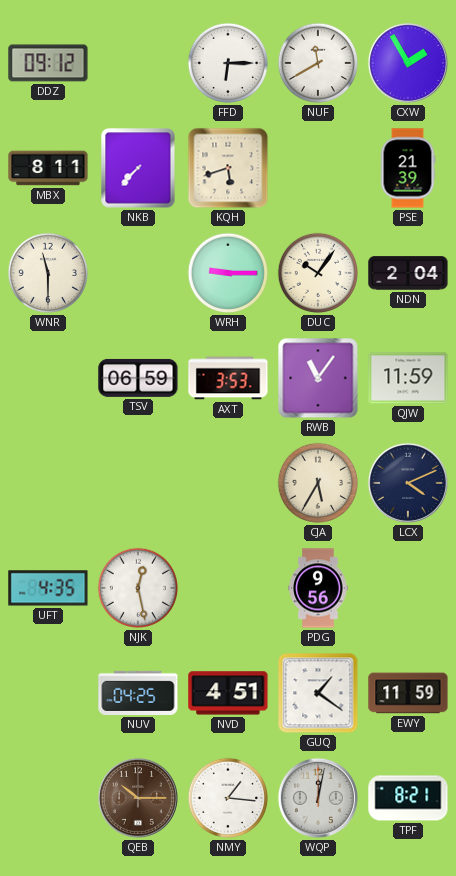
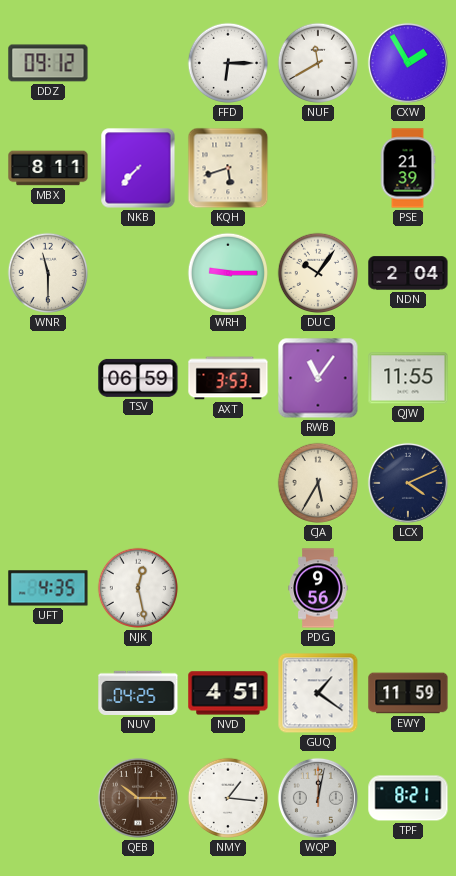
QJW: 11:59 -> 11:55 (408, 378)
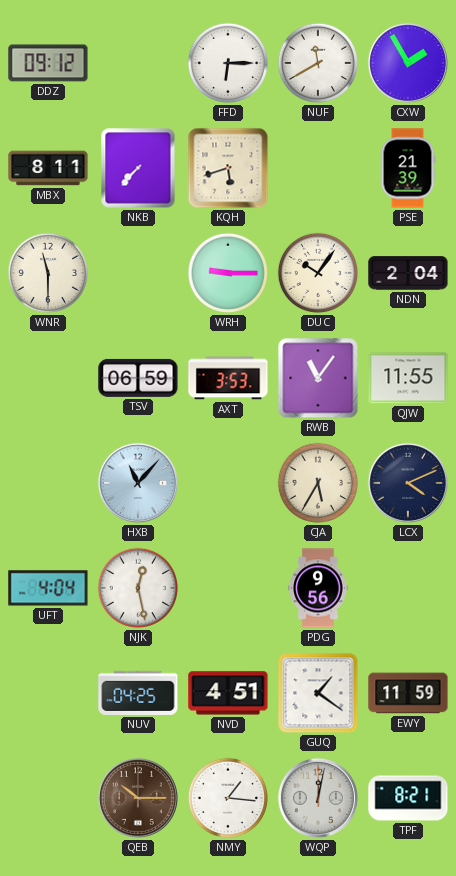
HXB: none -> 11:07 (138, 483)
UFT: 4:35 -> 4:04 (48, 588)
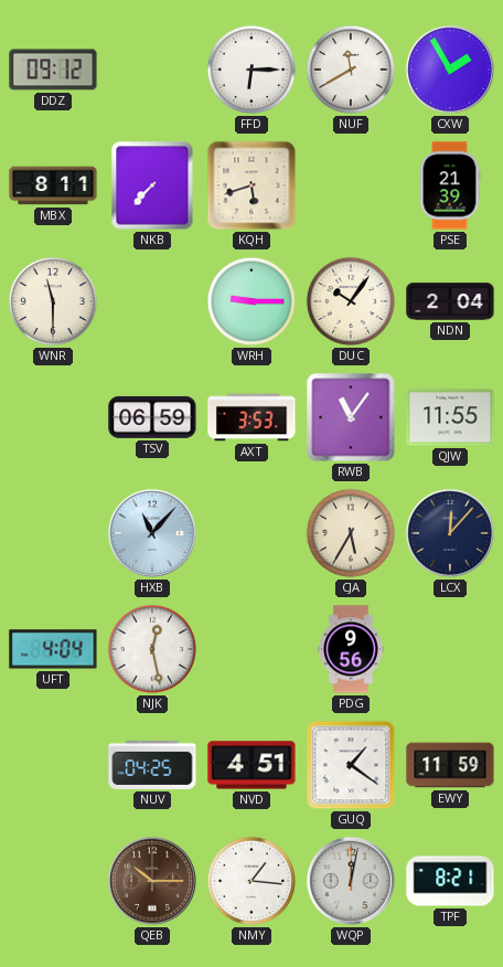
LCX: 4:11 -> 12:07 (450, 533)
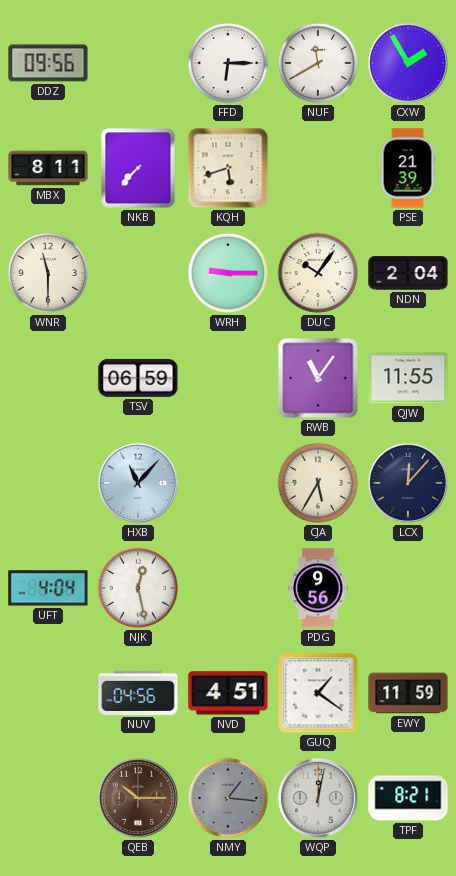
DDZ: 09:12 -> 09:56 (48, 63)
AXT: 3:53 -> none (251, 417)
NUV: 04:25 -> 04:56 (138, 693)
NMY dial: white -> grey (228, 798)
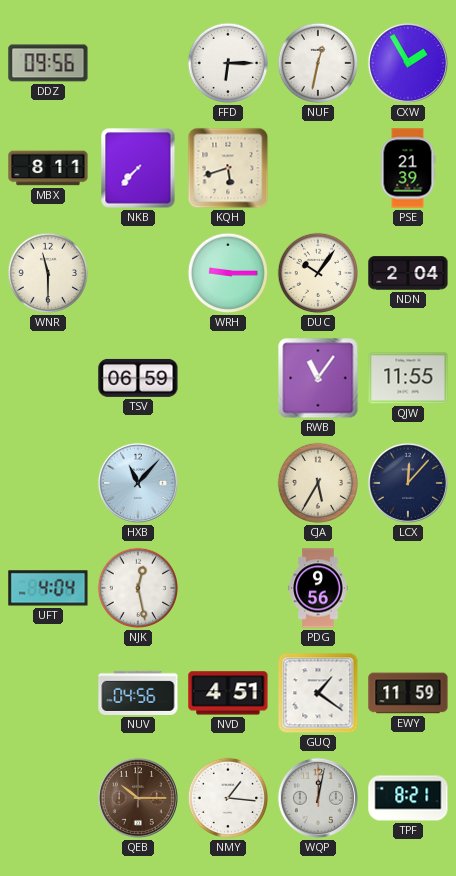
NUF: 11:40 -> 12:32 (318, 63)
NMY dial: grey -> white (228, 798)
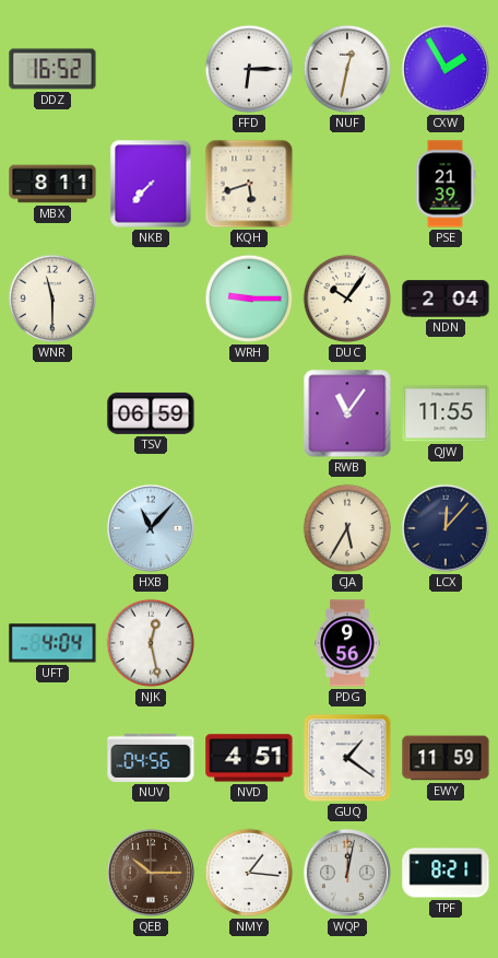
DDZ: 09:56 -> 16:52 (52, 69)
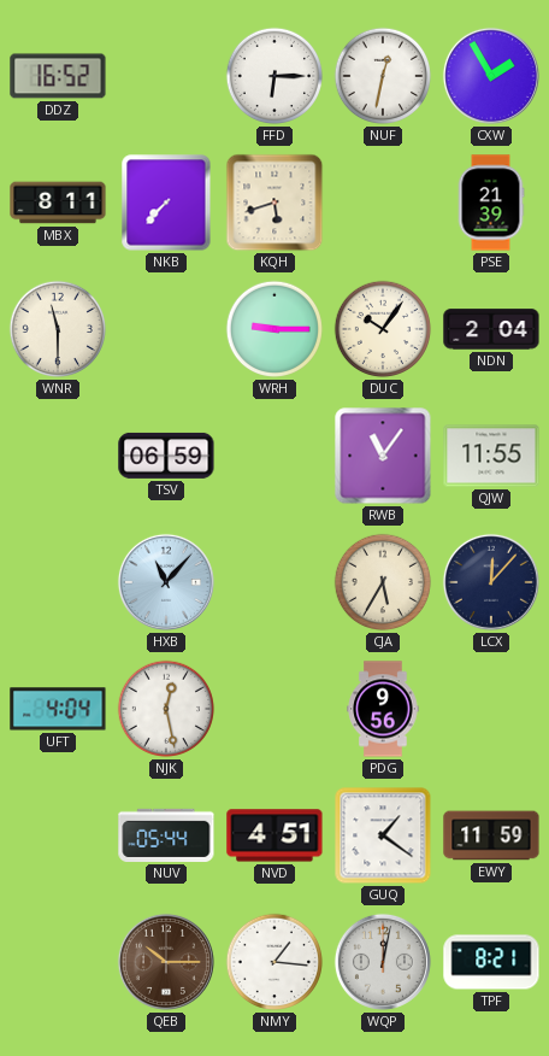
NUV: 04:56 -> 05:44 (166, 835)
